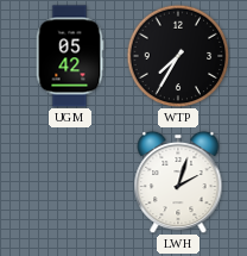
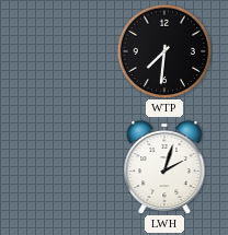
UGM: 05:42 -> none (70, 56)
WTP: 7:35 -> 7:31 (164, 51)
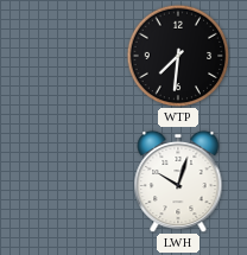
LWH: 2:03 -> 10:03 (178, 181)
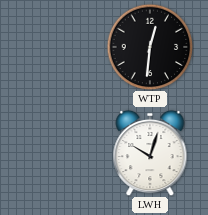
WTP: 7:31 -> 12:31 (150, 47)
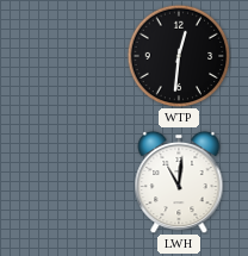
LWH: 10:03 -> 11:01 (179, 182)
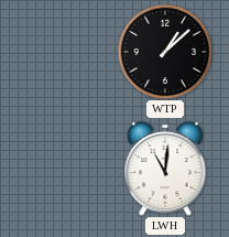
WTP: 12:31 -> 1:08 (165, 52)
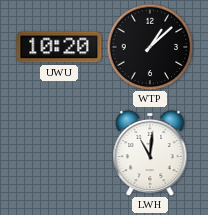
UWU: none -> 10:20 (59, 47)
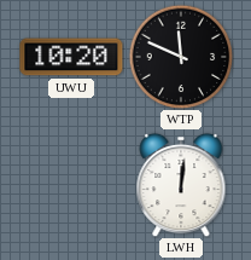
WTP: 1:08 -> 11:49 (181, 57)
LWH: 11:01 -> 12:01 (181, 185)
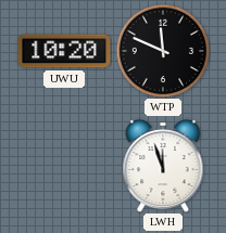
LWH: 12:01 -> 11:57 (163, 166)
